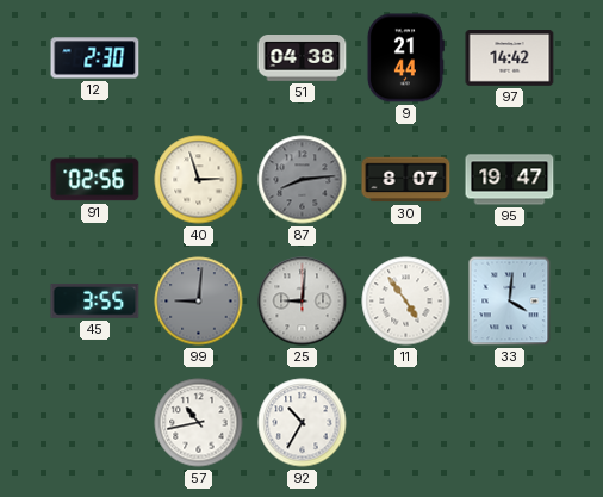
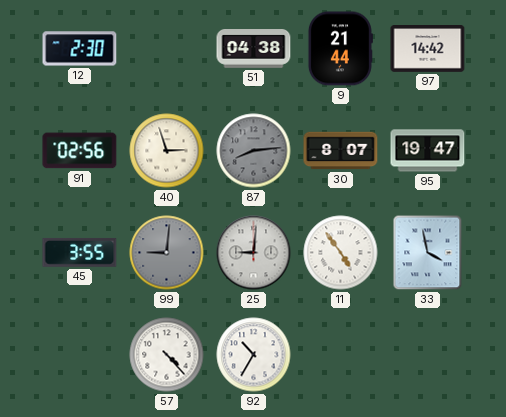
33: 4:01 -> 3:58 (428, 253)
57: 10:43 -> 4:23 (167, 355)
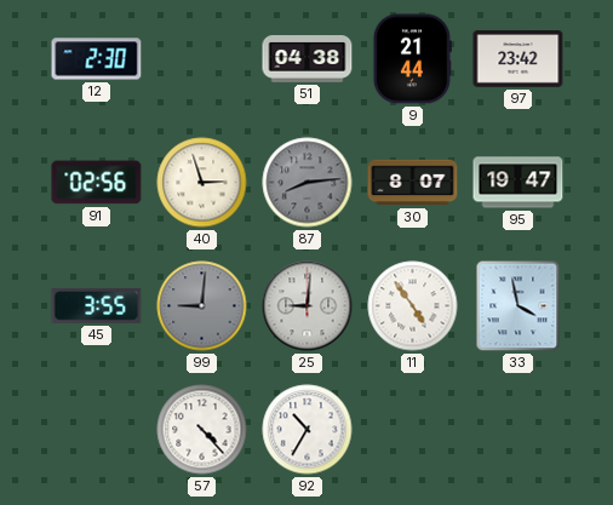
97: 14:42 -> 23:42 (519, 59)
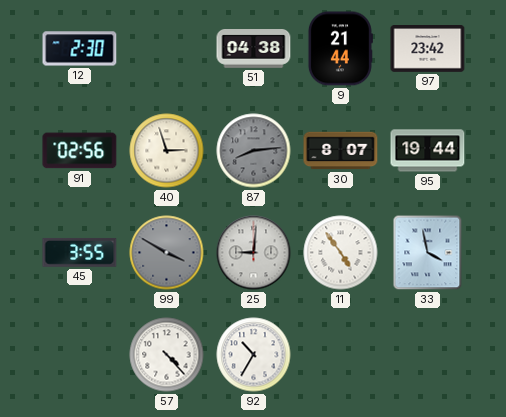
95: 19:47 -> 19:44 (428, 151)
99: 9:01 -> 3:50 (167, 253)
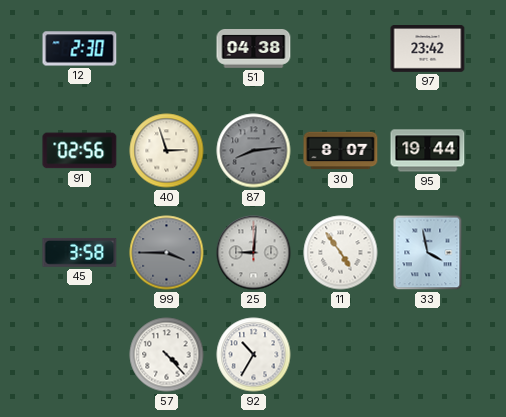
9: 21:44 -> none (340, 49)
45: 3:55 -> 3:58 (80, 252)
99: 3:50 -> 3:45 (167, 253)
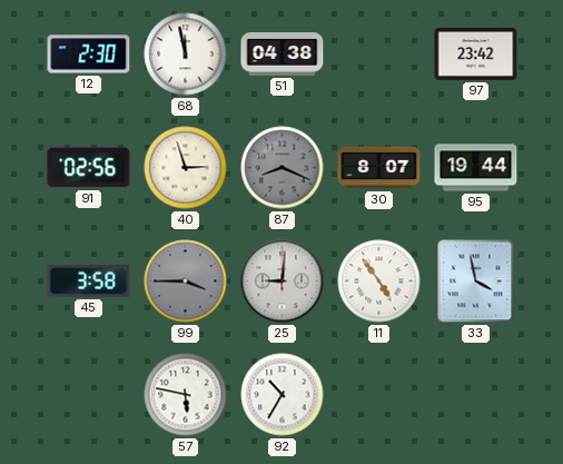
68: none -> 11:58 (186, 55)
87: 8:14 -> 8:19 (283, 168)
57: 4:23 -> 5:47 (186, 395)
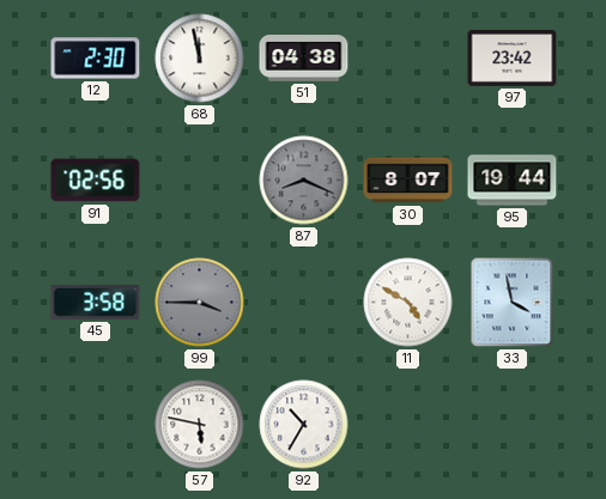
40: 2:57 -> none (186, 168)
25: 9:01 -> none (283, 282)
11: 4:54 -> 4:50 (408, 303)
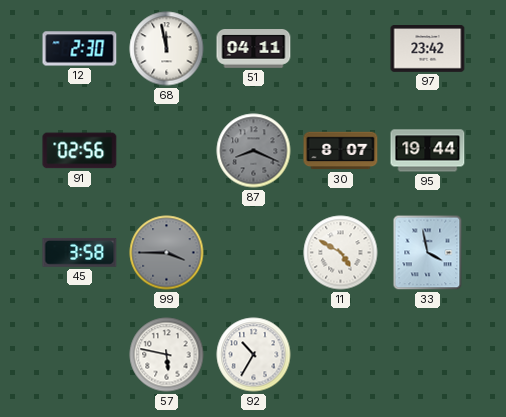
51: 04:38 -> 04:11 (254, 49)
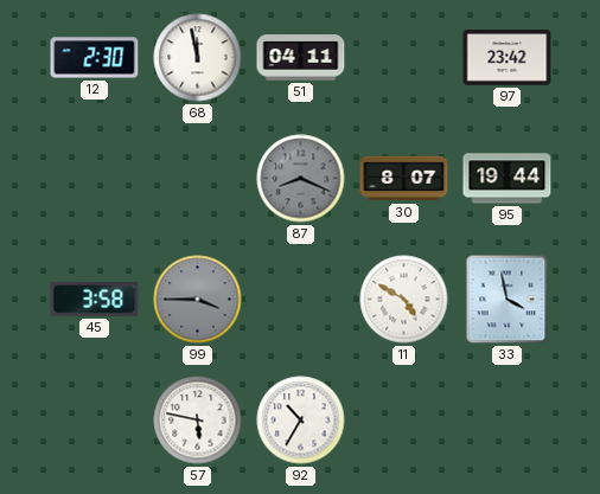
91: 02:56 -> none (80, 151)
